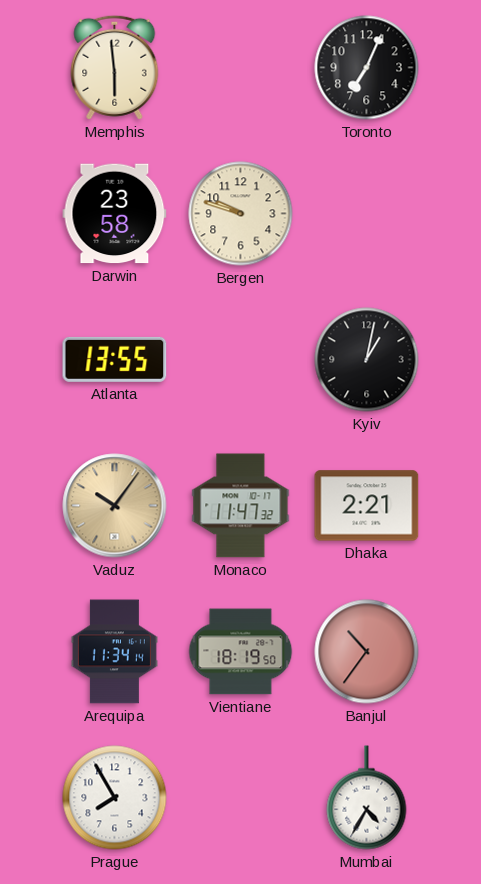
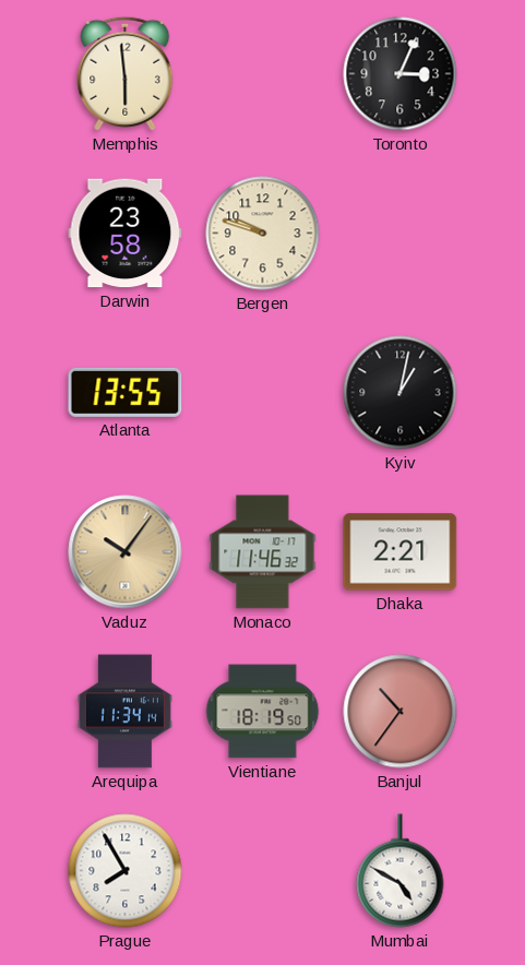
Toronto: 7:04 -> 3:04 (401, 74)
Monaco: 11:47 -> 11:46 (263, 552)
Mumbai: 4:35 -> 4:50 (401, 871)
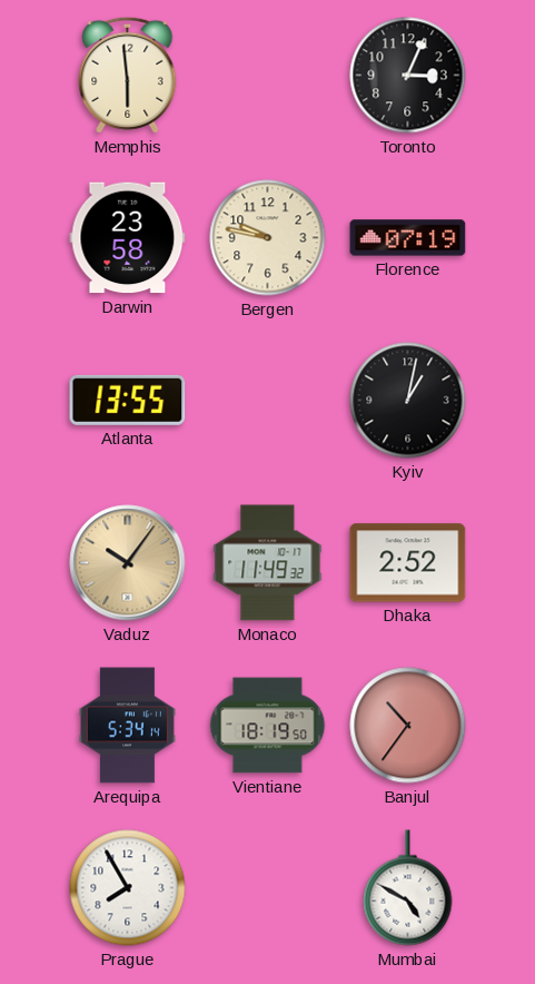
Bergen: 9:48 -> 9:47 (268, 238)
Florence: none -> 07:19 (408, 238)
Monaco: 11:46 -> 11:49 (268, 563)
Dhaka: 2:21 -> 2:52 (408, 563)
Arequipa: 11:34 -> 5:34 (127, 726)
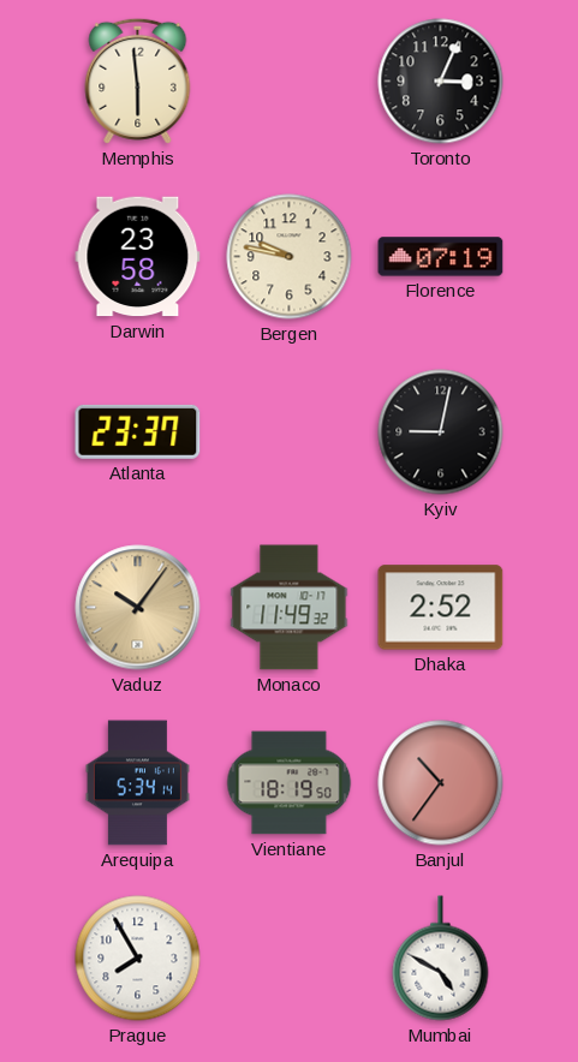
Atlanta: 13:55 -> 23:37 (138, 431)
Kyiv: 1:02 -> 9:02 (441, 432)
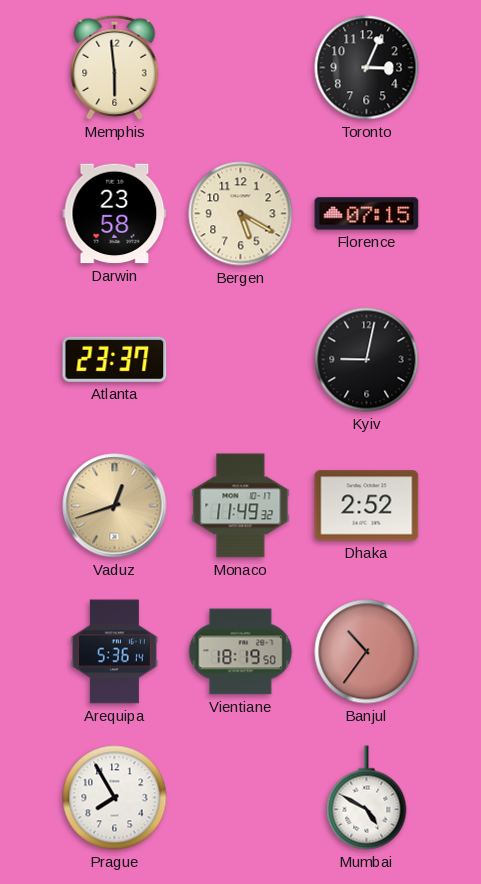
Bergen: 9:47 -> 5:20 (241, 214)
Florence: 07:19 -> 07:15 (367, 214)
Vaduz: 10:06 -> 12:42 (115, 506)
Arequipa: 5:34 -> 5:36 (114, 652)
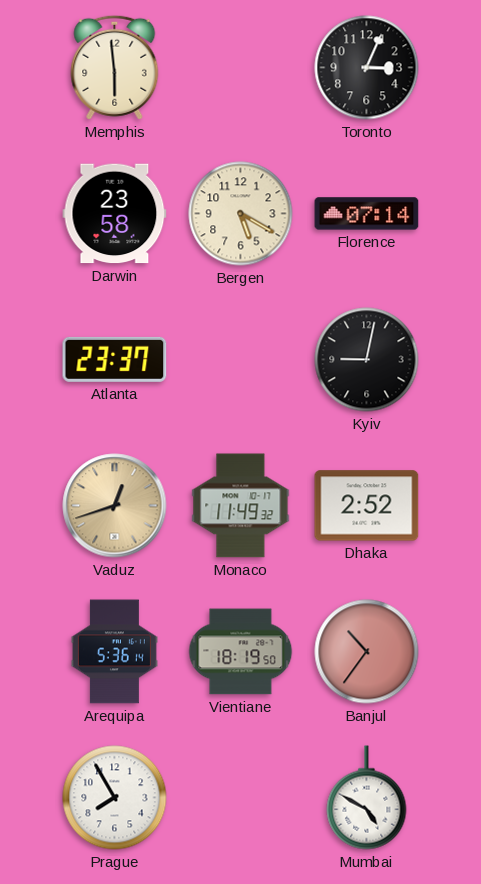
Florence: 07:15 -> 07:14 (367, 214)
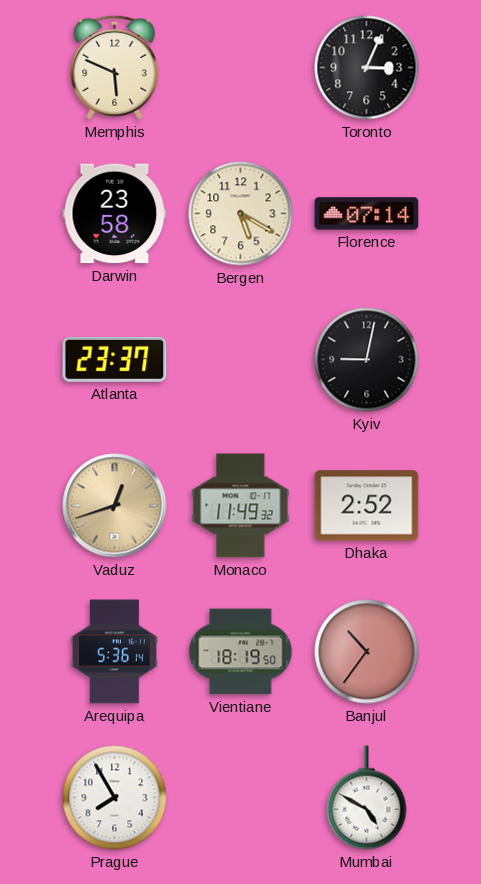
Memphis: 5:59 -> 5:49 (115, 67)
